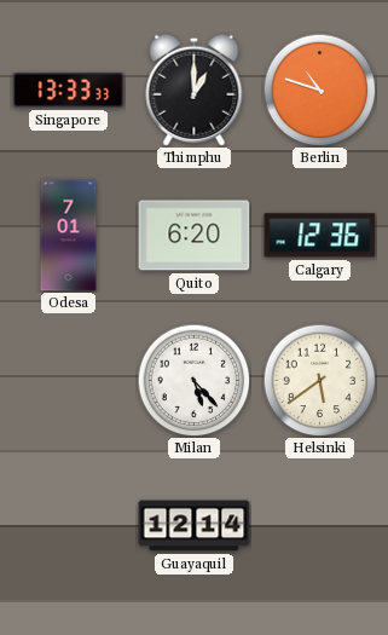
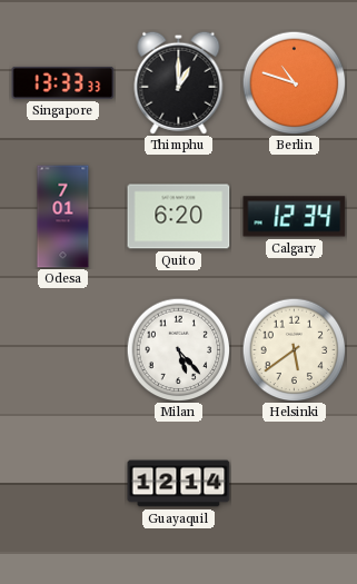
Calgary: 12:36 -> 12:34 (295, 217)
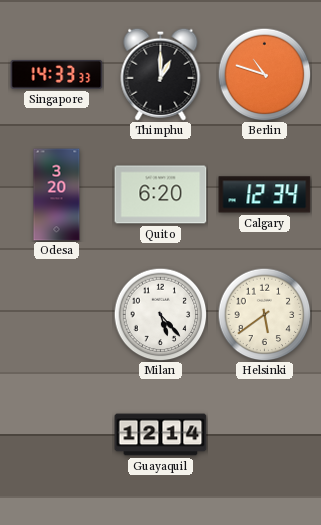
Singapore: 13:33 -> 14:33 (57, 74)
Odesa: 7:01 -> 3:20 (57, 195)
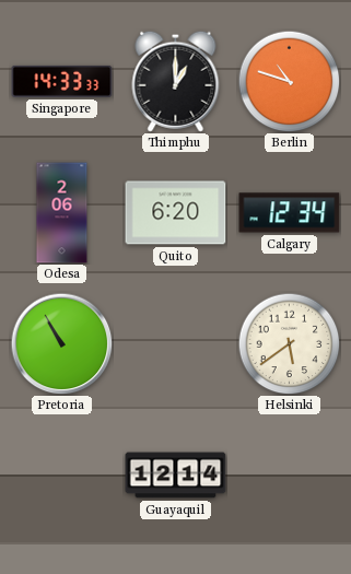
Odesa: 3:20 -> 2:06 (62, 213)
Pretoria: none -> 10:55 (61, 343)
Milan: 5:23 -> none (160, 314)
